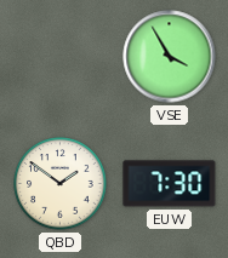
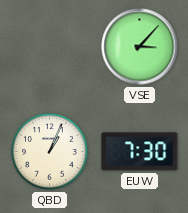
VSE: 3:55 -> 3:07 (140, 47)
QBD: 1:51 -> 1:04 (50, 152)
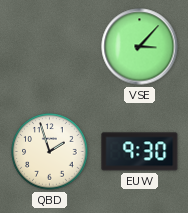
QBD: 1:04 -> 1:57 (50, 152)
EUW: 7:30 -> 9:30 (140, 152)
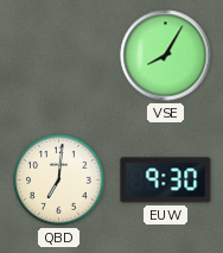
VSE: 3:07 -> 8:05 (166, 56)
QBD: 1:57 -> 7:01 (59, 181)
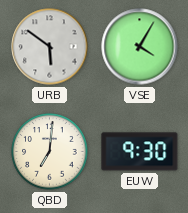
URB: none -> 5:51 (50, 47)
VSE: 8:05 -> 4:05 (140, 47)
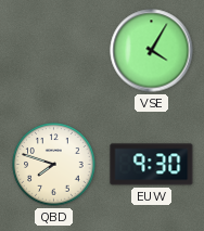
URB: 5:51 -> none (50, 47)
QBD: 7:01 -> 7:48 (54, 165)
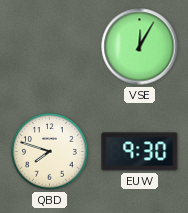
VSE: 4:05 -> 12:05 (140, 47)
